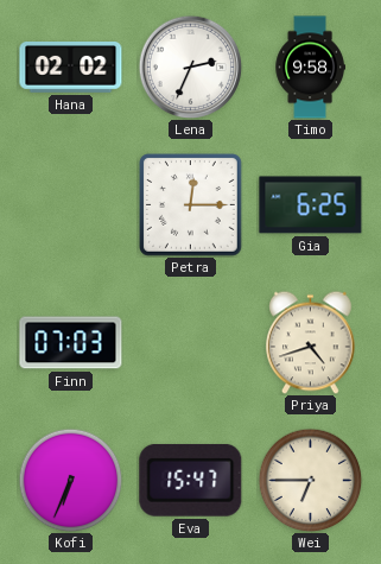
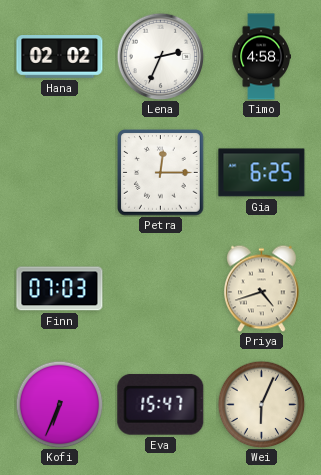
Timo: 9:58 -> 4:58 (261, 57)
Wei: 6:45 -> 6:04 (261, 404)
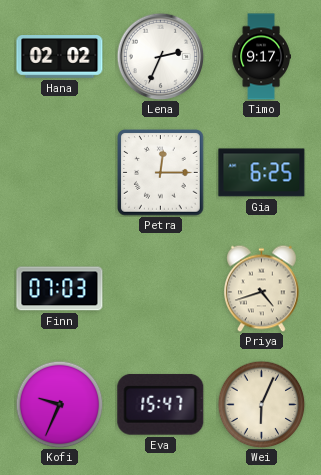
Timo: 4:58 -> 9:17 (261, 57)
Kofi: 6:34 -> 9:34 (59, 404)
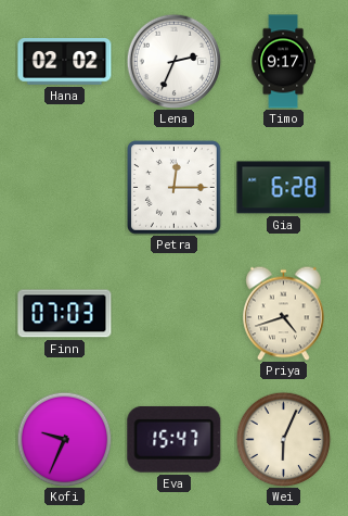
Gia: 6:25 -> 6:28 (284, 188)
